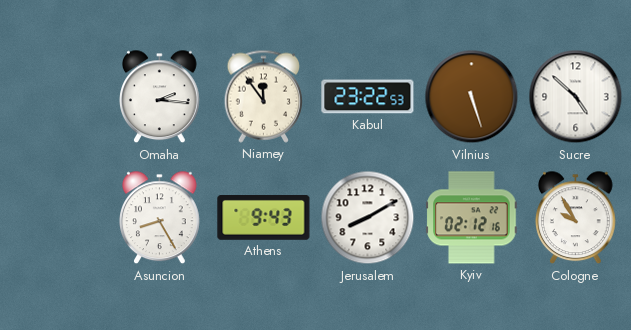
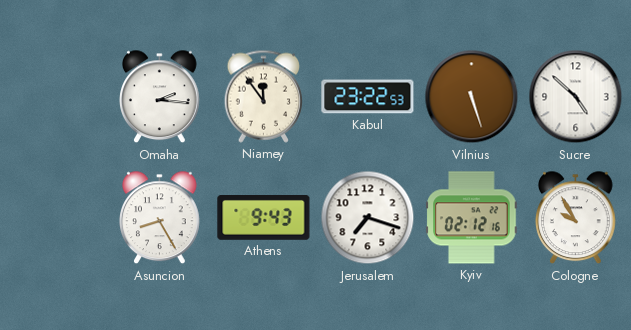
Jerusalem: 8:10 -> 7:18 (368, 218)
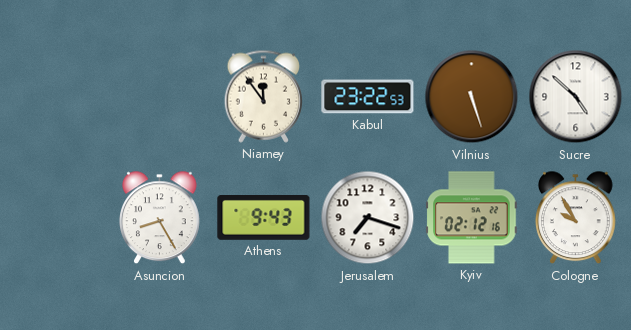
Omaha: 2:16 -> none (160, 97)
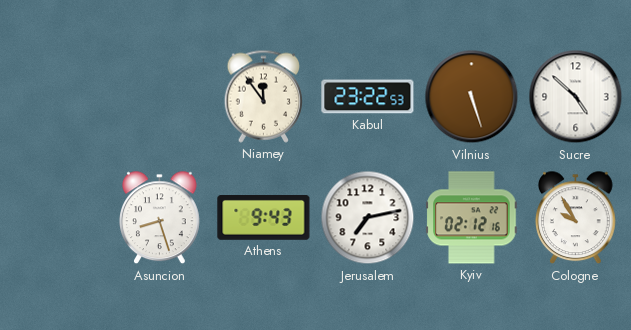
Asuncion: 8:25 -> 8:27 (160, 218)
Jerusalem: 7:18 -> 7:13 (368, 218)
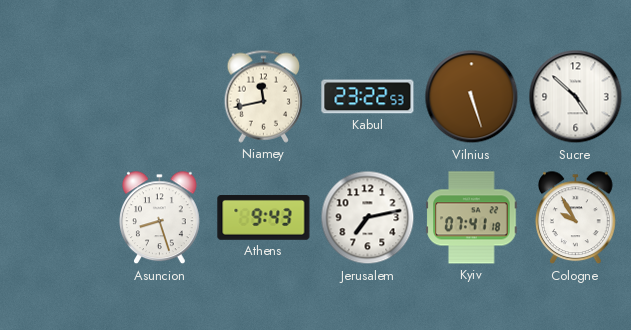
Niamey: 11:54 -> 11:43 (263, 96)
Kyiv: 02:12 -> 07:41 (472, 218)
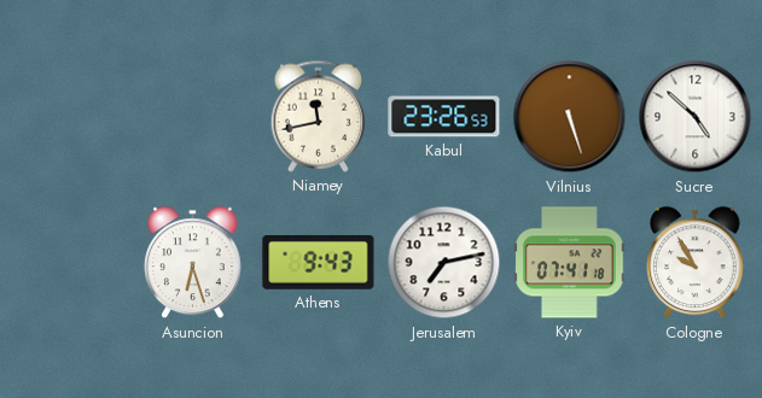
Kabul: 23:22 -> 23:26 (444, 117)
Asuncion: 8:27 -> 6:27 (193, 263)
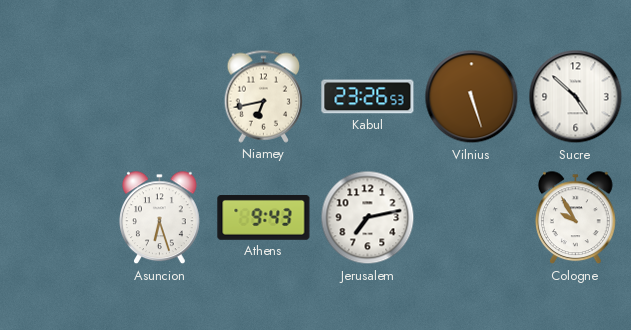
Niamey: 11:43 -> 6:43 (263, 96)
Kyiv: 07:41 -> none (570, 263)
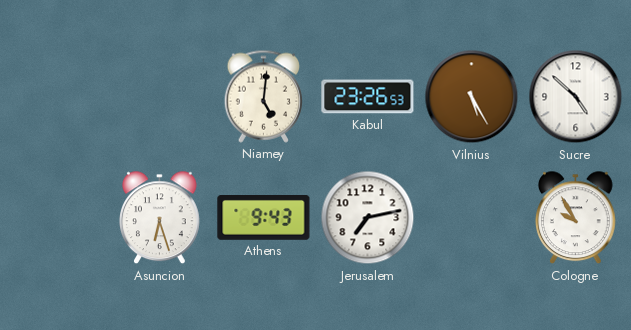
Niamey: 6:43 -> 5:01 (263, 96)
Vilnius: 5:27 -> 5:25 (472, 97)
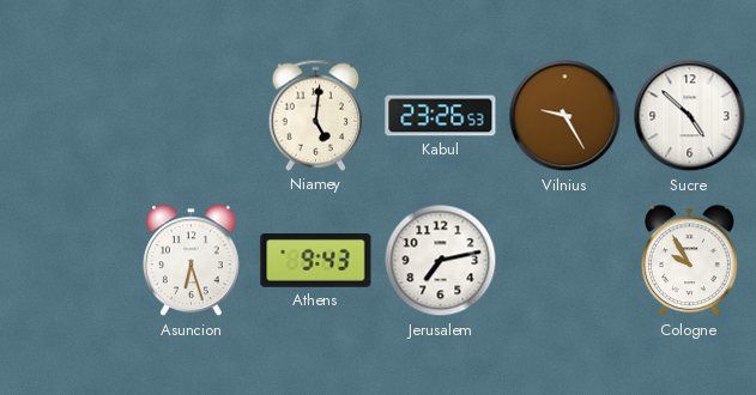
Vilnius: 5:25 -> 9:25 (566, 116)
